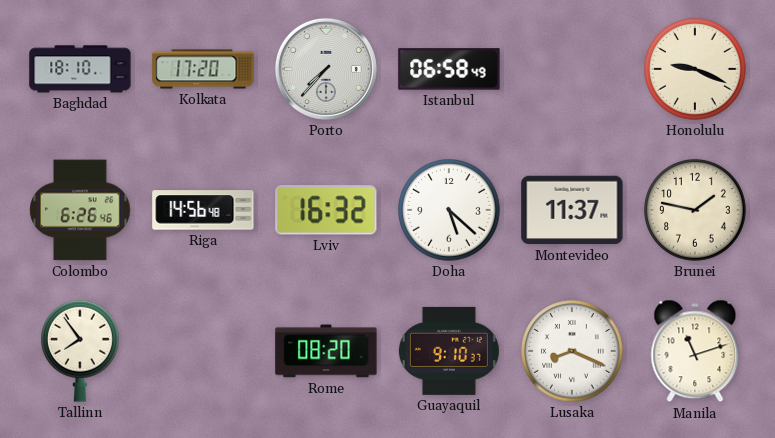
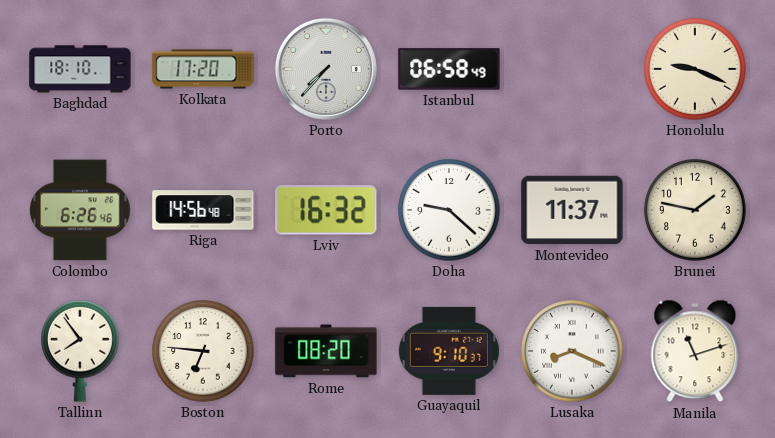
Doha: 5:22 -> 9:22 (449, 210)
Boston: none -> 6:46 (203, 351)
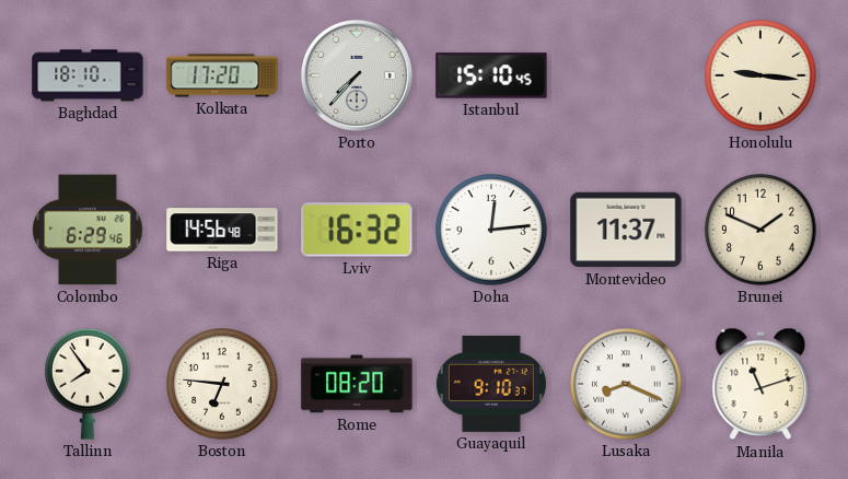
Istanbul: 06:58 -> 15:10 (491, 75)
Honolulu: 9:19 -> 9:16 (760, 75)
Colombo: 6:26 -> 6:29 (88, 230)
Doha: 9:22 -> 12:14 (491, 230)
Brunei: 1:47 -> 1:49 (760, 230)
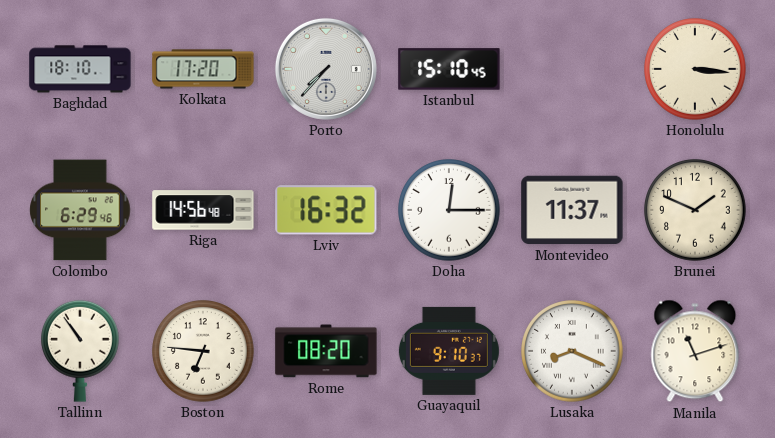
Honolulu: 9:16 -> 3:16 (695, 69)
Doha: 12:14 -> 12:15 (449, 210)
Tallinn: 7:54 -> 10:54 (81, 351)
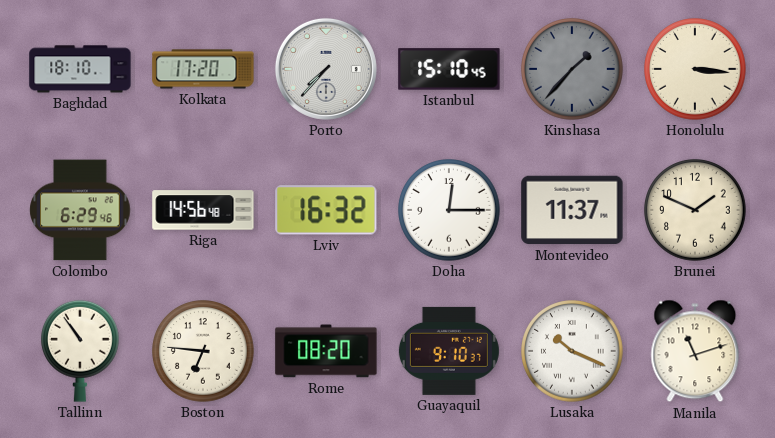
Kinshasa: none -> 1:37 (572, 69)
Lusaka: 8:19 -> 10:19 (572, 351)
